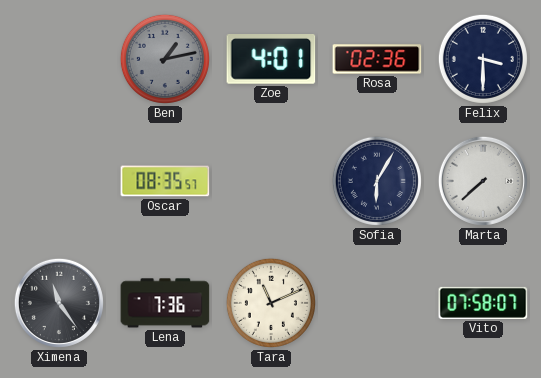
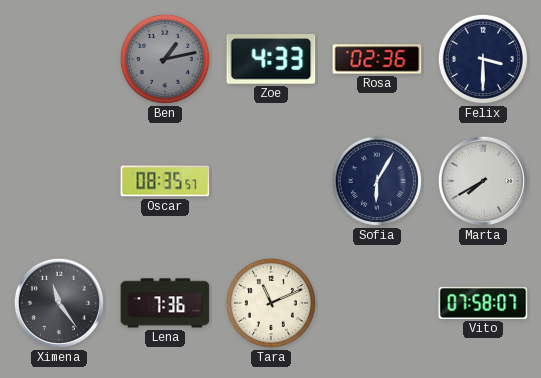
Zoe: 4:01 -> 4:33 (271, 60)
Marta: 7:38 -> 7:40 (483, 181)
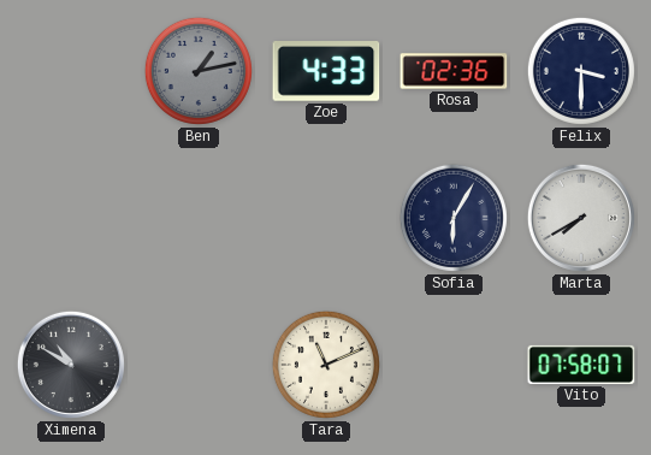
Oscar: 08:35 -> none (165, 181)
Ximena: 11:24 -> 10:50 (71, 365)
Lena: 7:36 -> none (165, 303)
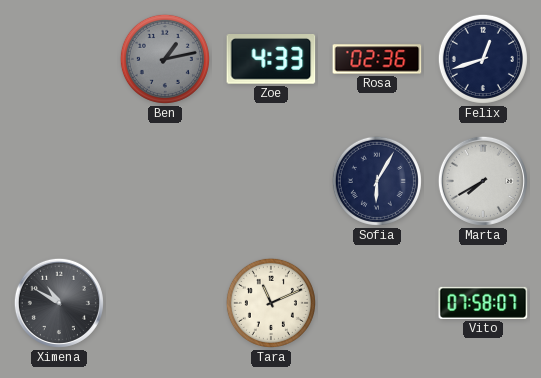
Felix: 3:30 -> 12:42 (483, 59)
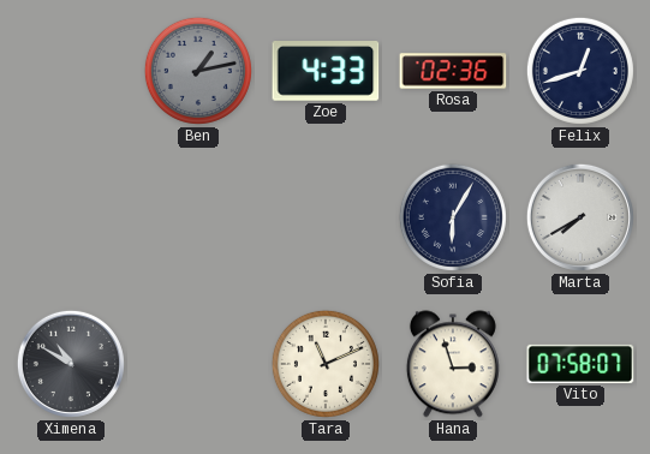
Hana: none -> 2:57 (453, 364)
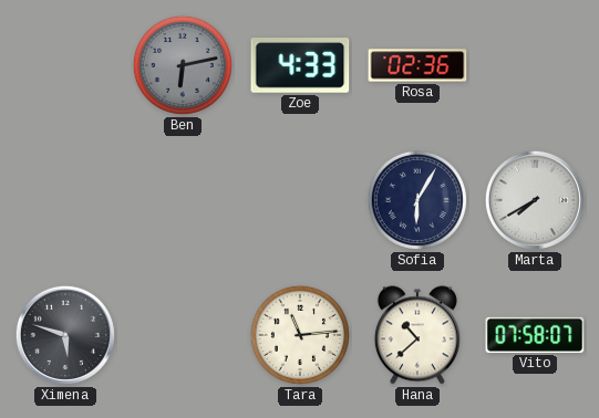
Ben: 1:13 -> 6:13 (183, 65)
Felix: 12:42 -> none (580, 71)
Ximena: 10:50 -> 5:48 (65, 335)
Tara: 11:11 -> 11:14 (300, 335)
Hana: 2:57 -> 10:38 (417, 335)
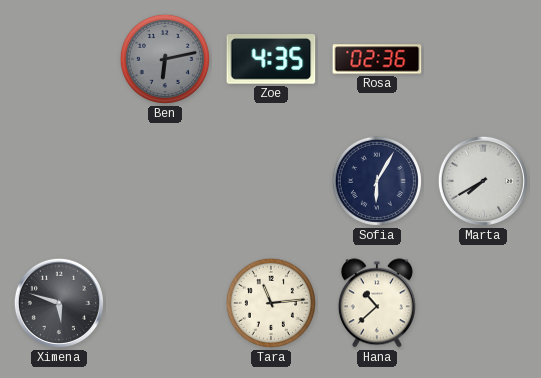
Zoe: 4:33 -> 4:35 (271, 60)
Vito: 07:58 -> none (535, 335)
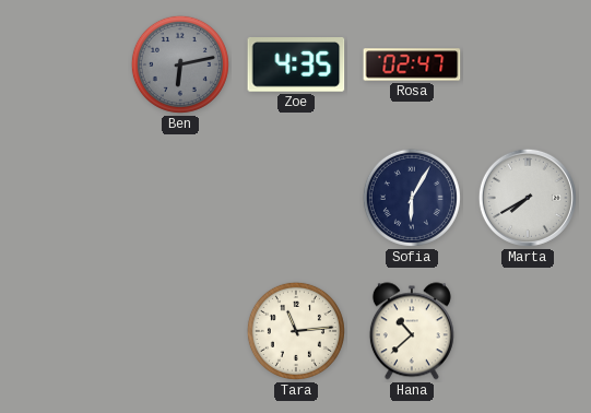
Rosa: 02:36 -> 02:47 (412, 64)
Ximena: 5:48 -> none (59, 303)
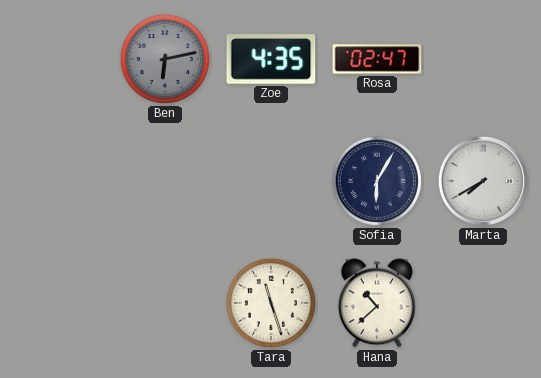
Tara: 11:14 -> 11:27 (271, 303)
